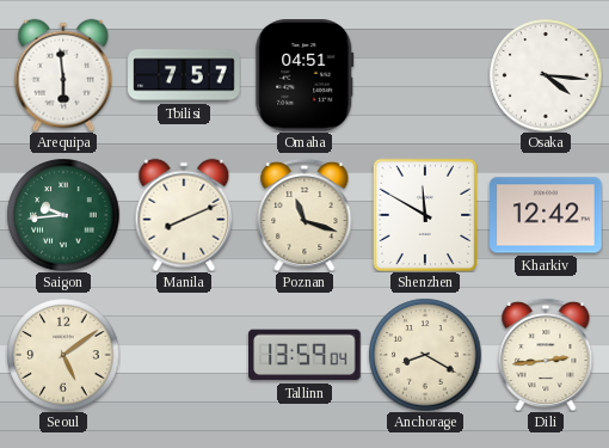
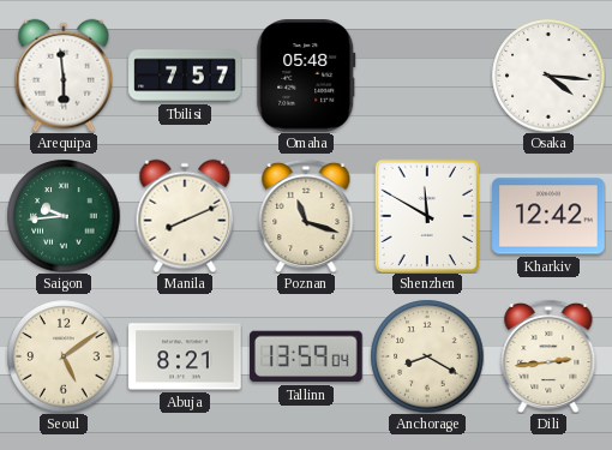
Omaha: 04:51 -> 05:48 (306, 76)
Abuja: none -> 8:21 (185, 356)
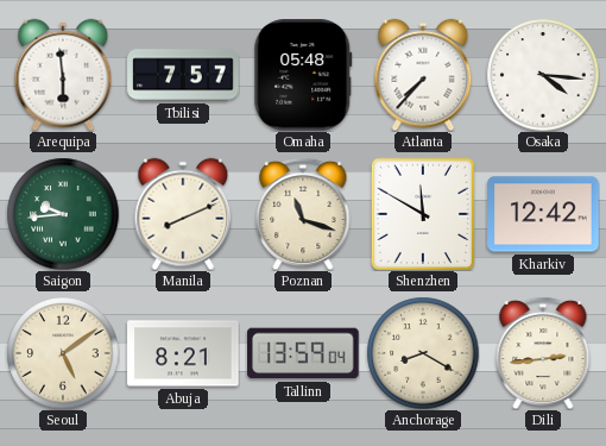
Atlanta: none -> 7:37 (423, 75)
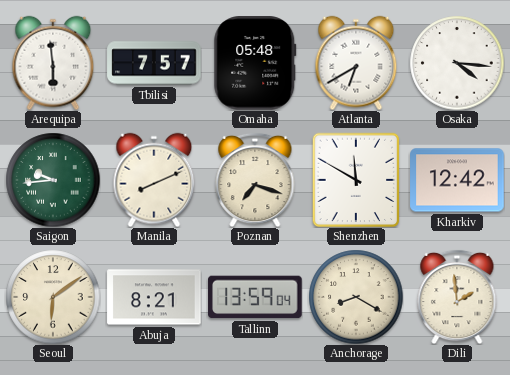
Atlanta: 7:37 -> 6:40 (356, 63)
Poznan: 11:18 -> 7:18 (255, 180)
Seoul: 5:09 -> 6:09 (53, 297)
Dili: 2:44 -> 1:59 (457, 297)
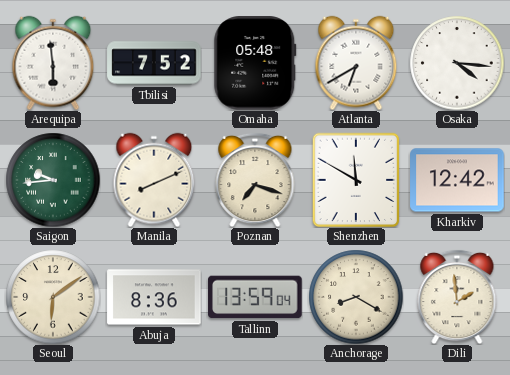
Tbilisi: 7:57 -> 7:52 (154, 63)
Abuja: 8:21 -> 8:36 (154, 297)
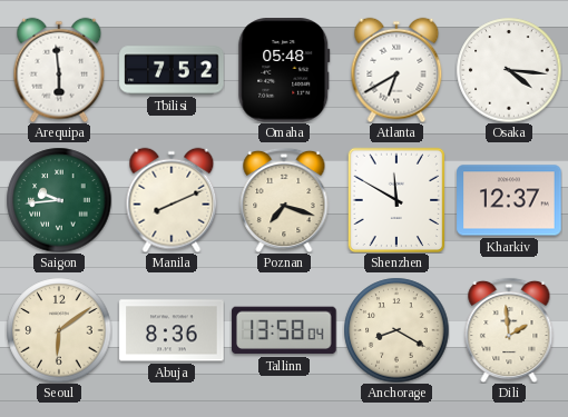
Kharkiv: 12:42 -> 12:37 (509, 200)
Tallinn: 13:59 -> 13:58 (284, 330)
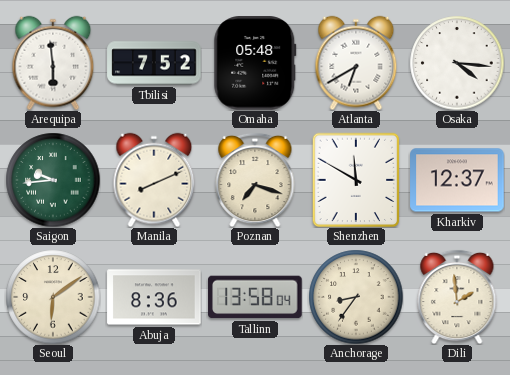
Anchorage: 8:20 -> 8:36 (356, 297)
